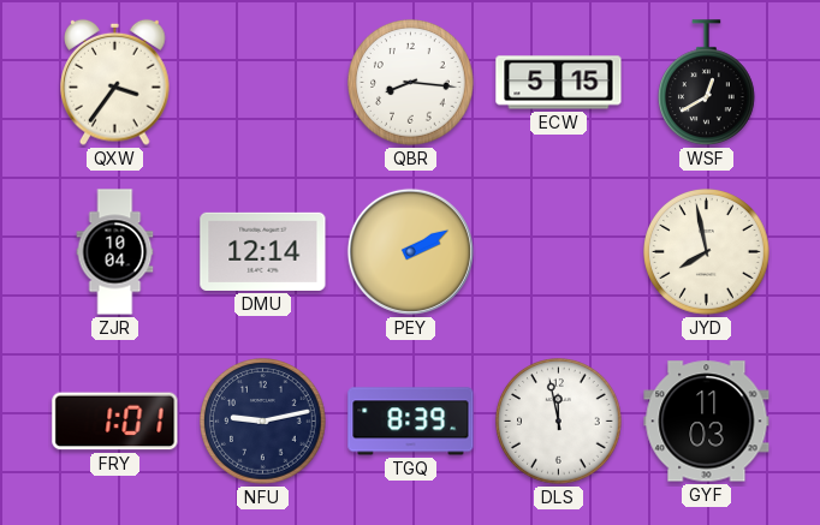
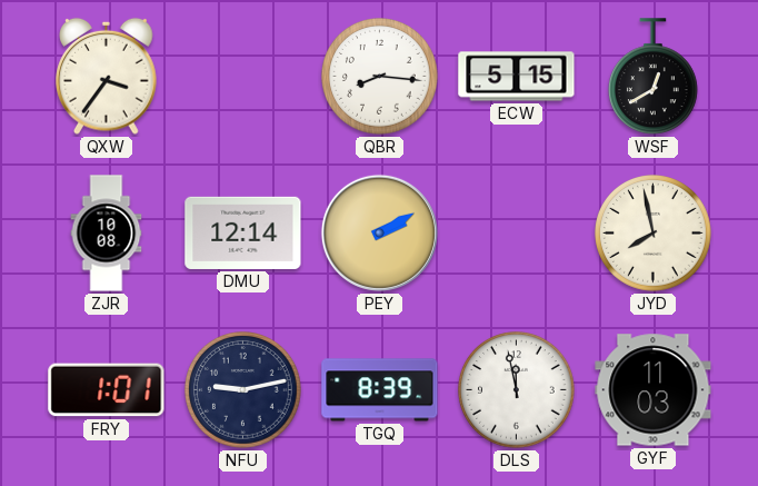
ZJR: 10:04 -> 10:08 (107, 234)
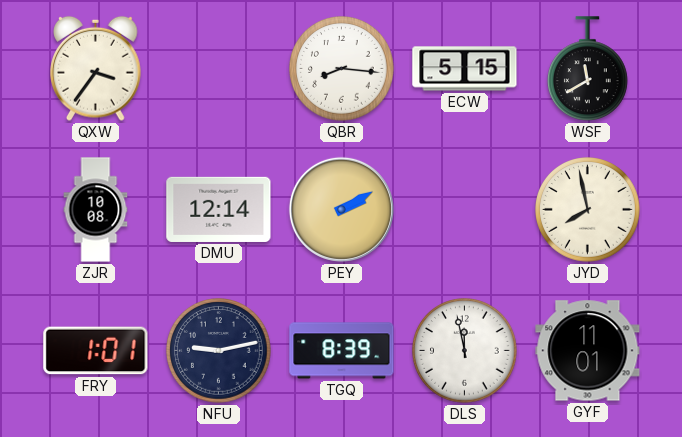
WSF: 12:40 -> 11:40 (588, 69)
GYF: 11:03 -> 11:01 (588, 351)
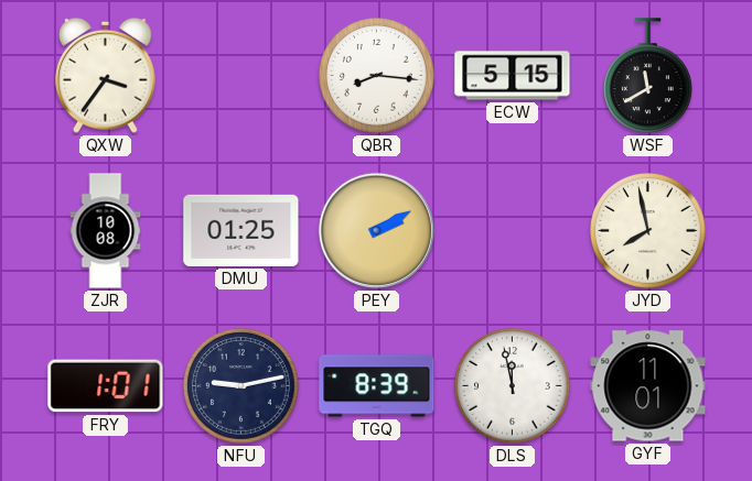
DMU: 12:14 -> 01:25 (241, 230)
